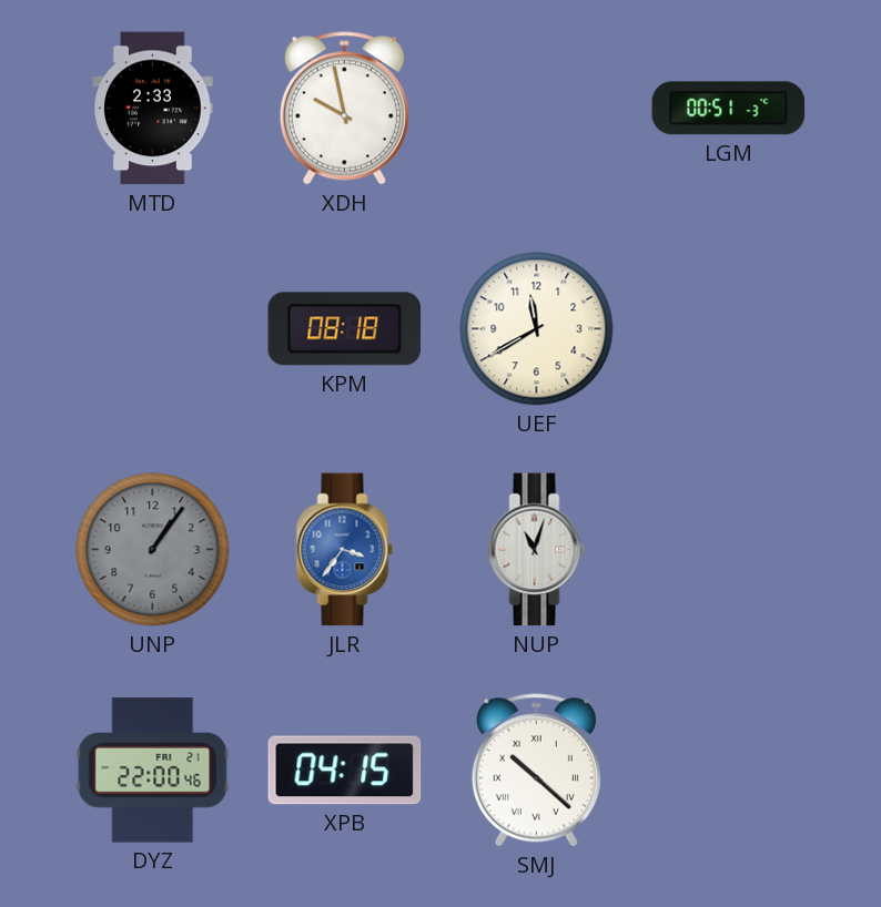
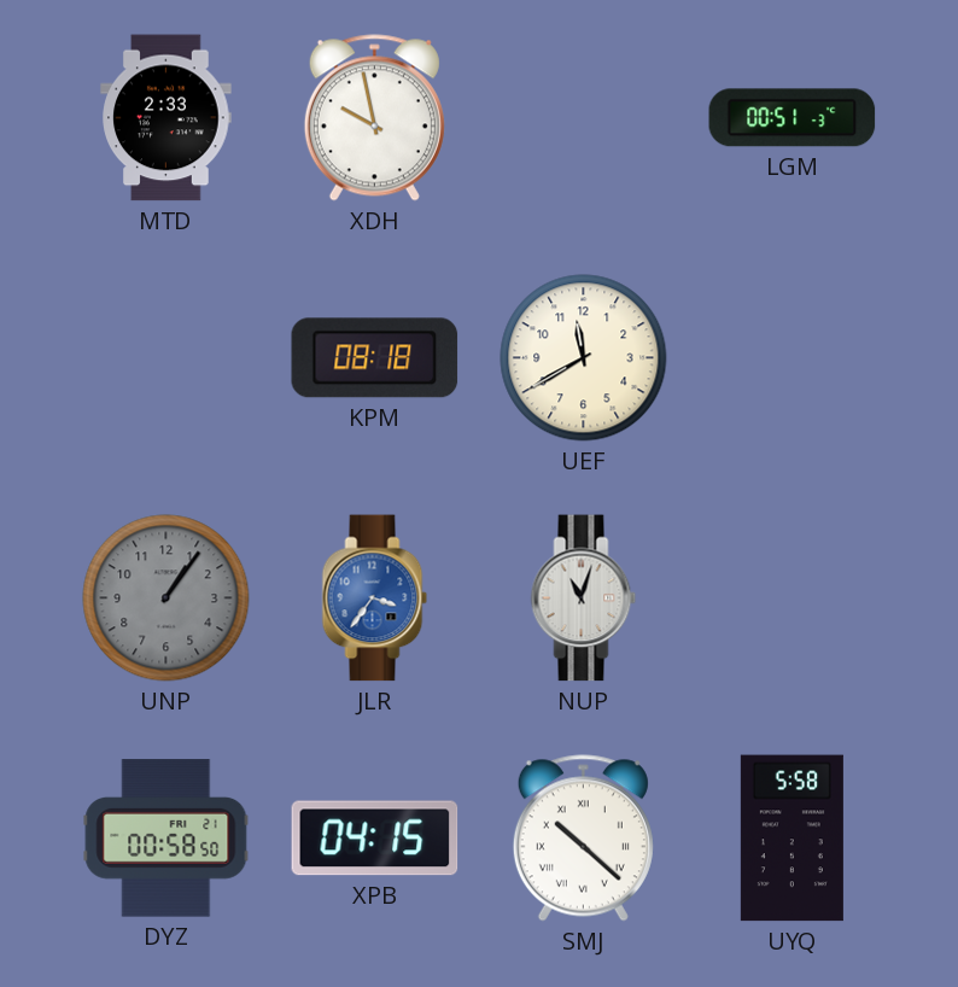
DYZ: 22:00 -> 00:58 (167, 839)
UYQ: none -> 5:58 (791, 839)
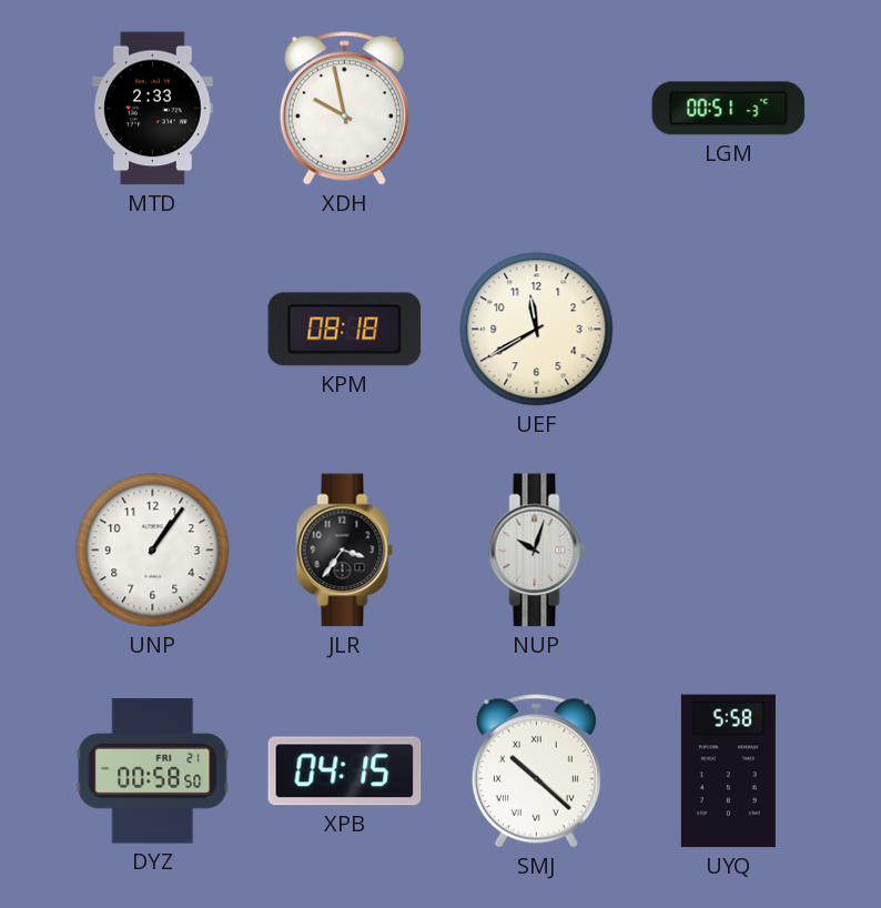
UNP dial: grey -> white (153, 551)
JLR dial: blue -> black (345, 551)
NUP: 11:03 -> 10:03 (537, 551)
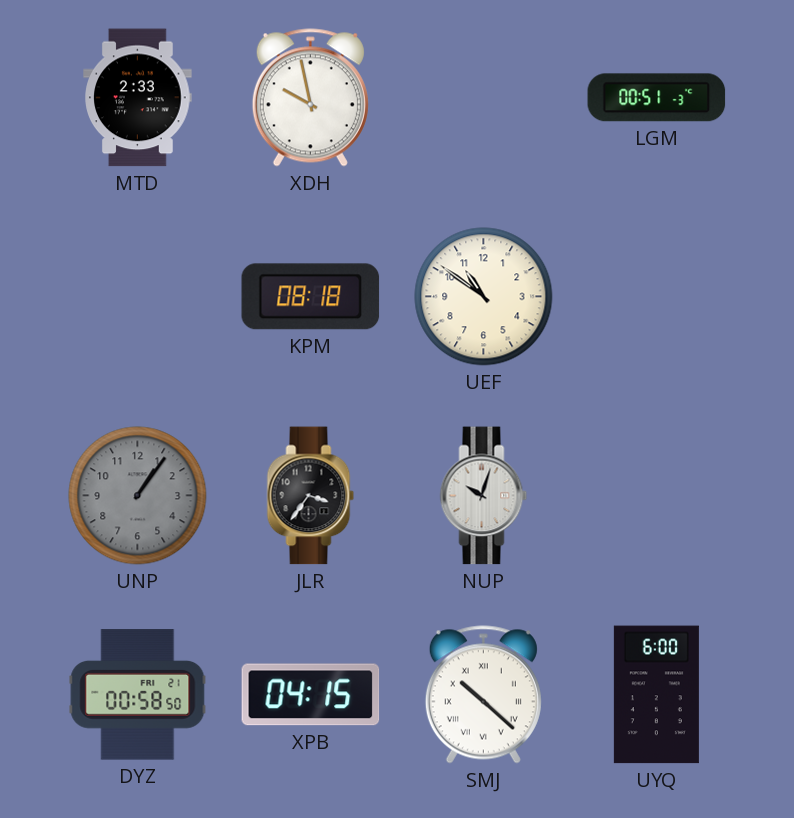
UEF: 11:40 -> 10:51 (484, 297)
UNP dial: white -> grey (138, 496)
UYQ: 5:58 -> 6:00 (656, 695)
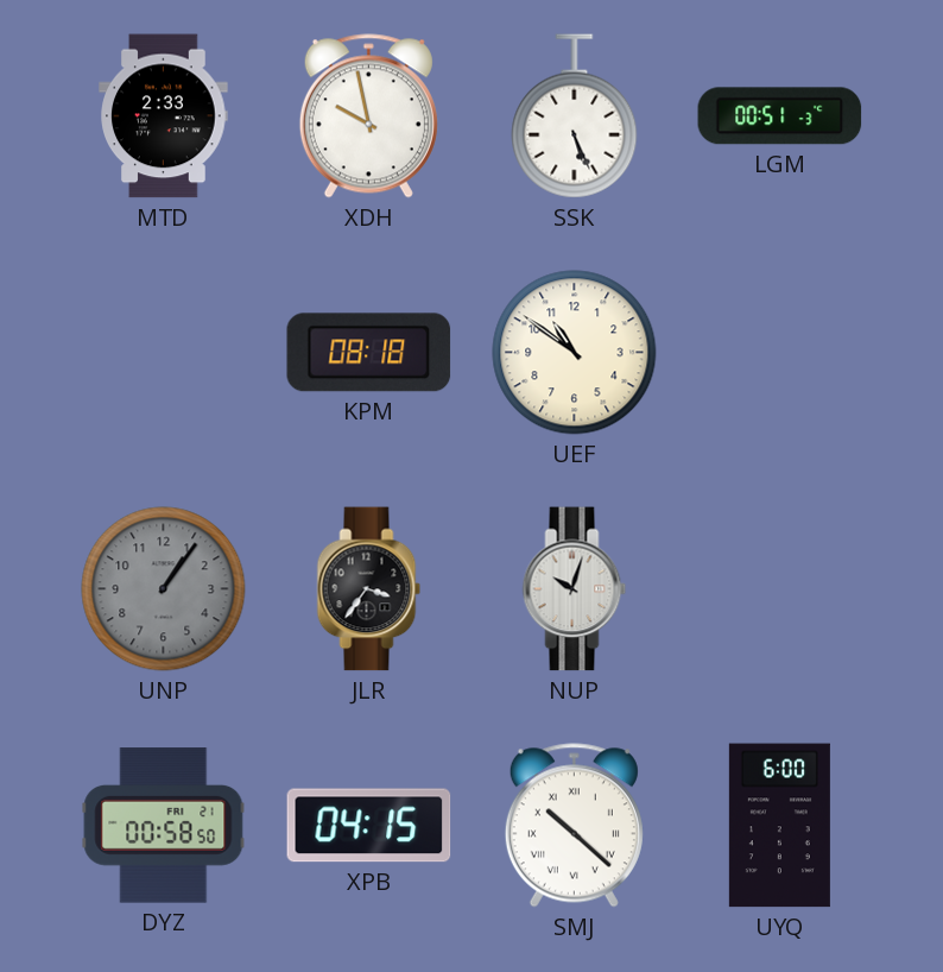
SSK: none -> 5:26 (575, 116)
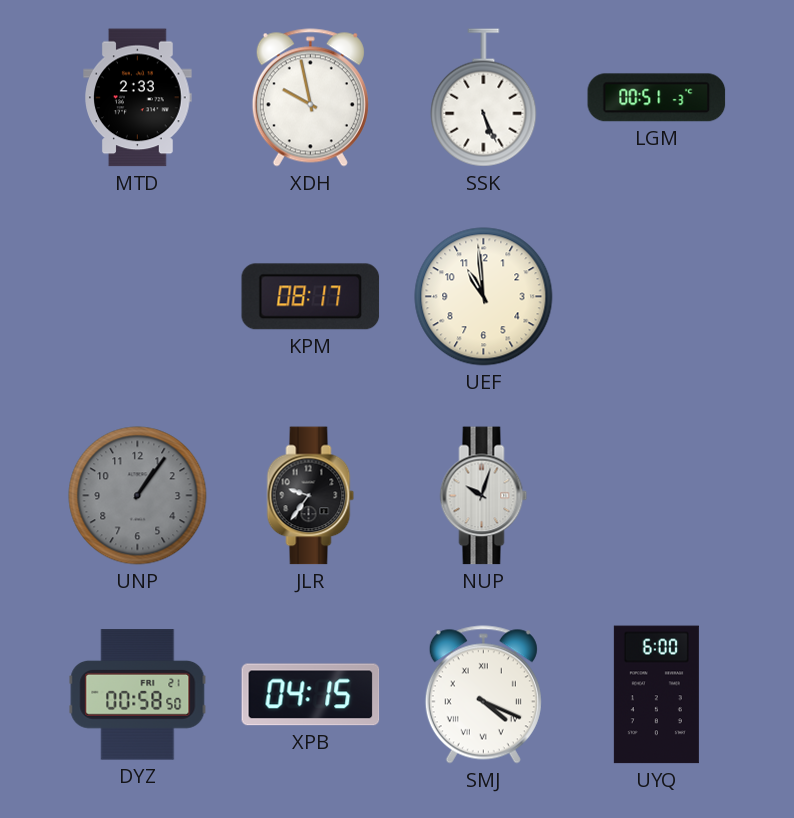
KPM: 08:18 -> 08:17 (311, 297)
UEF: 10:51 -> 10:59 (484, 297)
JLR: 3:36 -> 9:36 (311, 496)
SMJ: 10:22 -> 4:19 (483, 695)
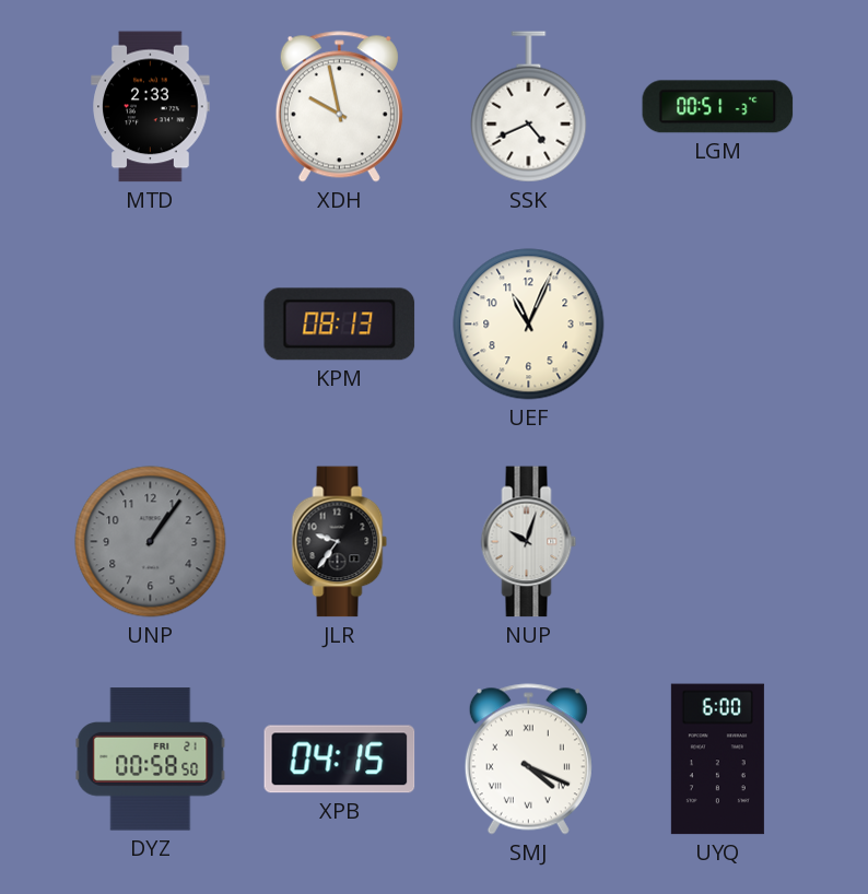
SSK: 5:26 -> 4:41 (529, 107)
KPM: 08:17 -> 08:13 (340, 325)
UEF: 10:59 -> 11:04 (529, 325)
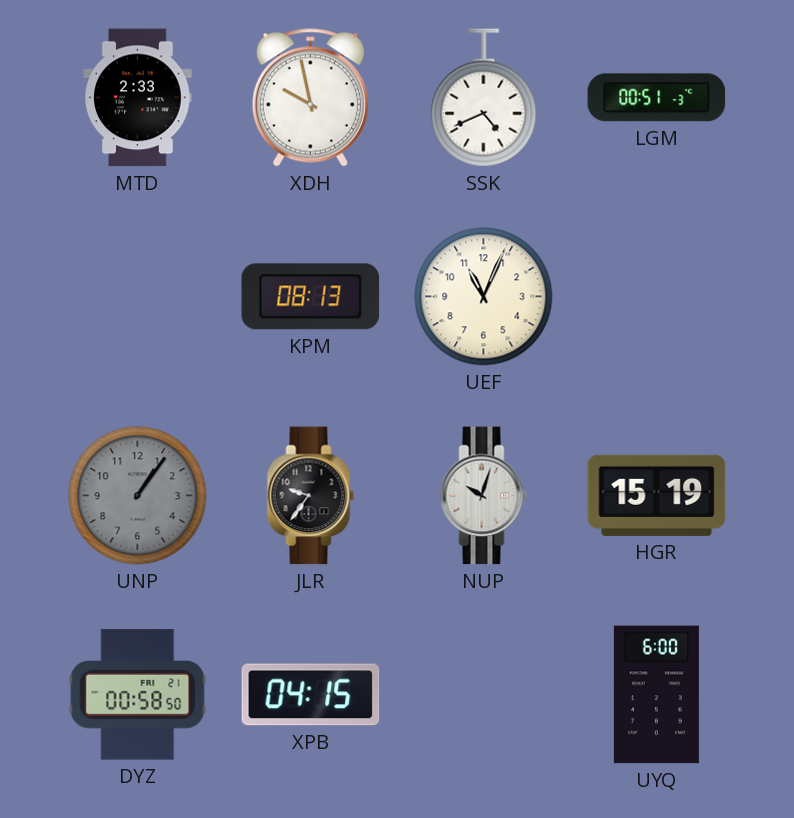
HGR: none -> 15:19 (657, 495)
SMJ: 4:19 -> none (528, 760)
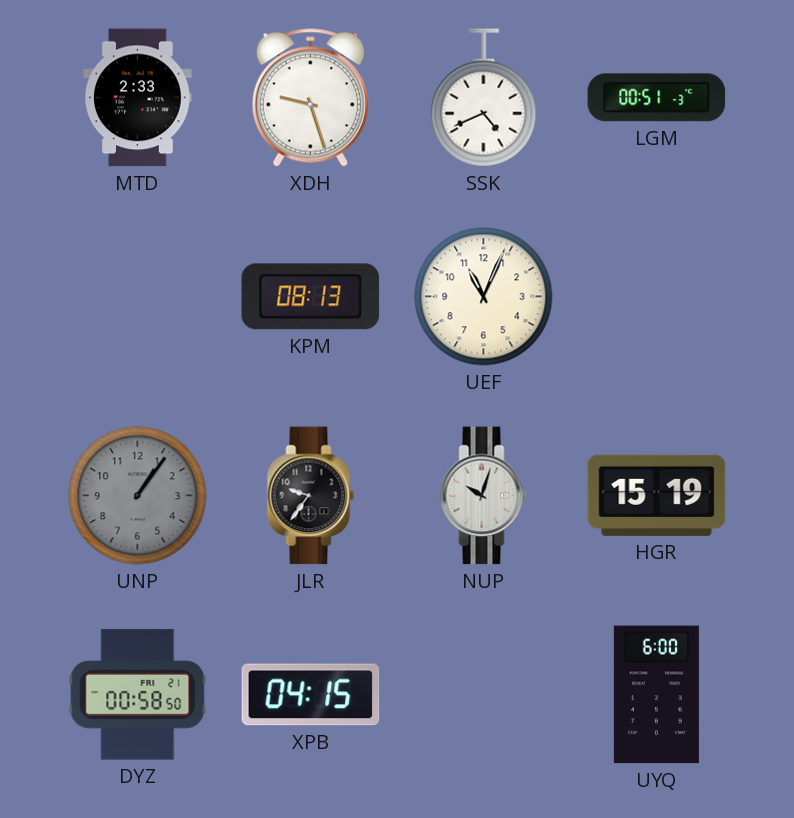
XDH: 9:58 -> 9:27 (310, 98)
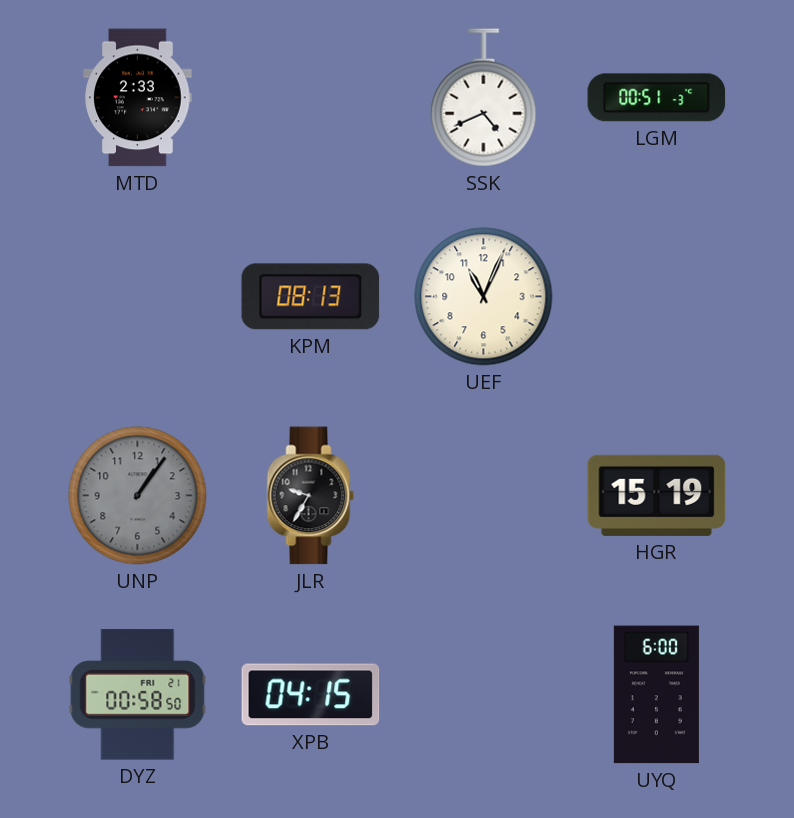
XDH: 9:27 -> none (310, 98)
JLR: 9:36 -> 9:35 (311, 496)
NUP: 10:03 -> none (484, 496)
